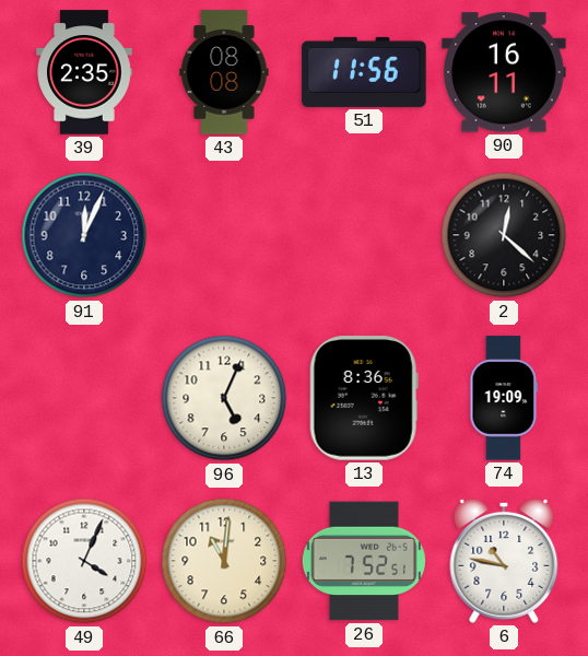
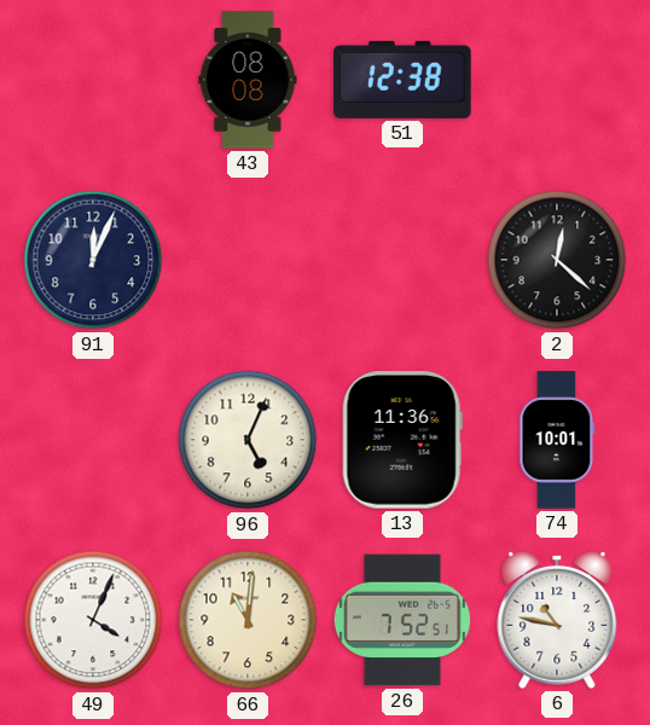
39: 2:35 -> none (84, 72)
51: 11:56 -> 12:38 (402, 80)
90: 16:11 -> none (504, 72)
13: 8:36 -> 11:36 (402, 440)
74: 19:09 -> 10:01 (557, 440)
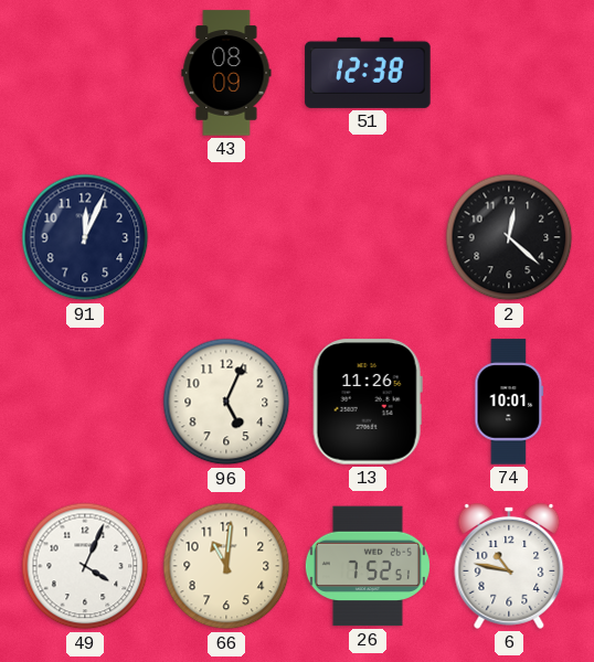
43: 08:08 -> 08:09 (226, 73)
13: 11:36 -> 11:26 (368, 402)
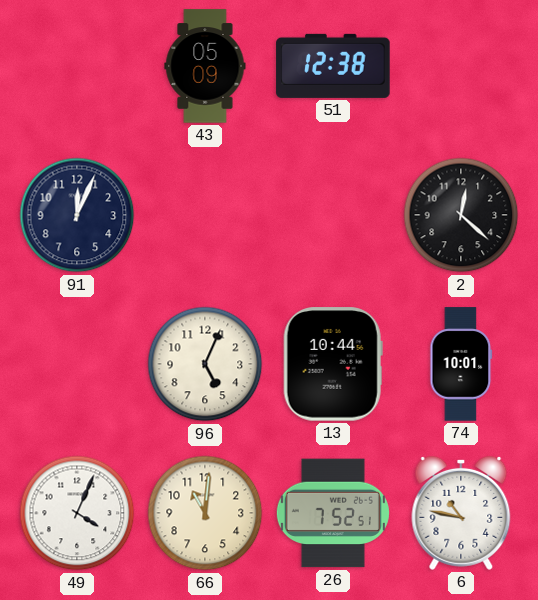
43: 08:09 -> 05:09 (205, 66)
13: 11:26 -> 10:44 (333, 364)
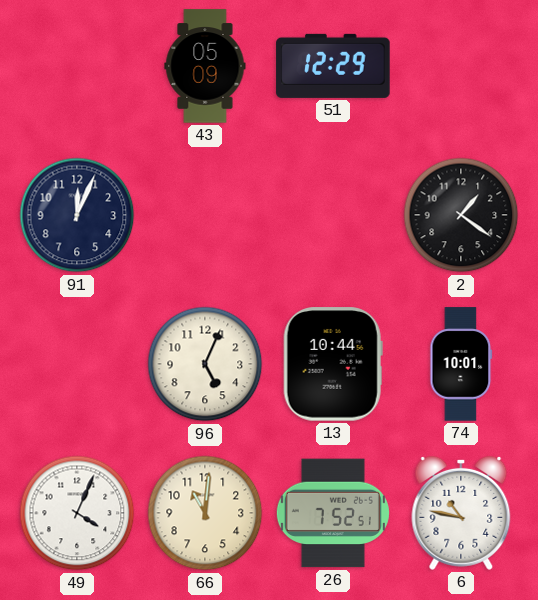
51: 12:38 -> 12:29 (333, 66)
2: 12:22 -> 1:21 (461, 215)
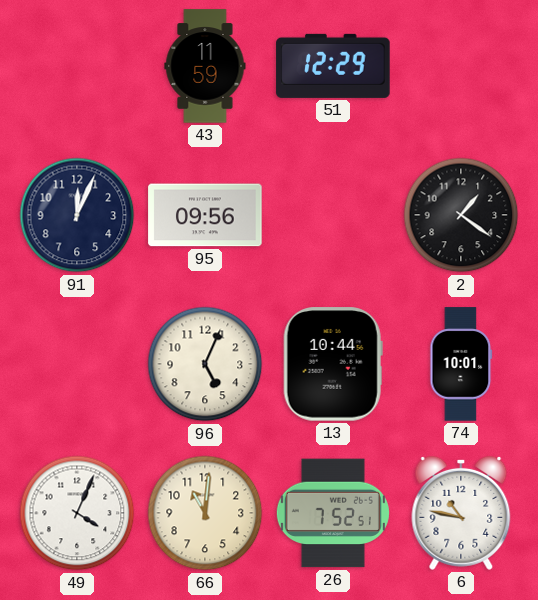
43: 05:09 -> 11:59 (205, 66)
95: none -> 09:56 (205, 215)
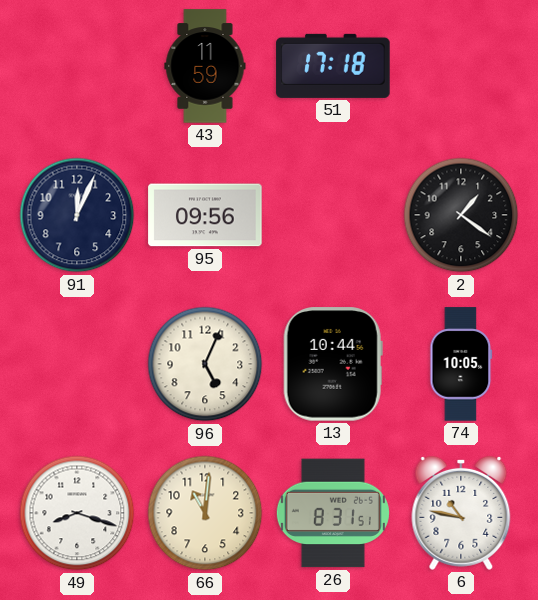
51: 12:29 -> 17:18 (333, 66)
74: 10:01 -> 10:05 (461, 364)
49: 4:04 -> 8:18 (77, 513)
26: 7:52 -> 8:31 (333, 513)
